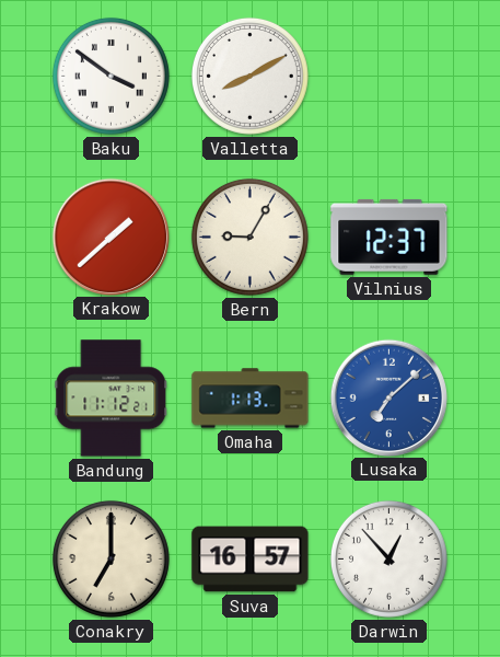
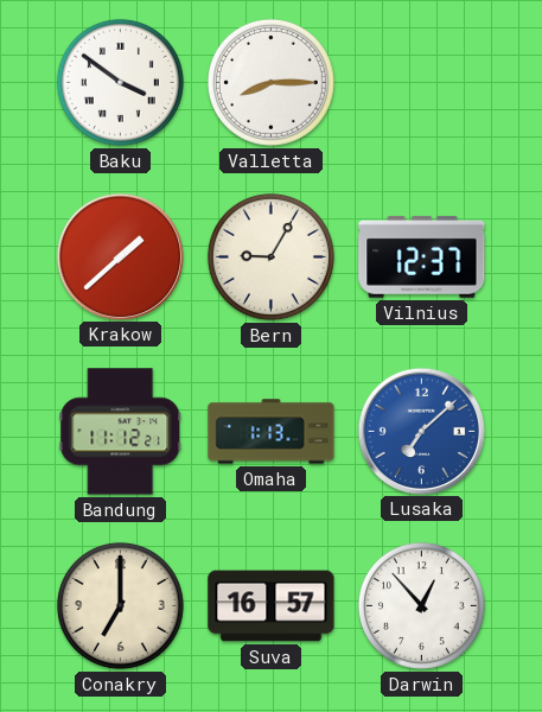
Valletta: 8:10 -> 8:15 (270, 82)
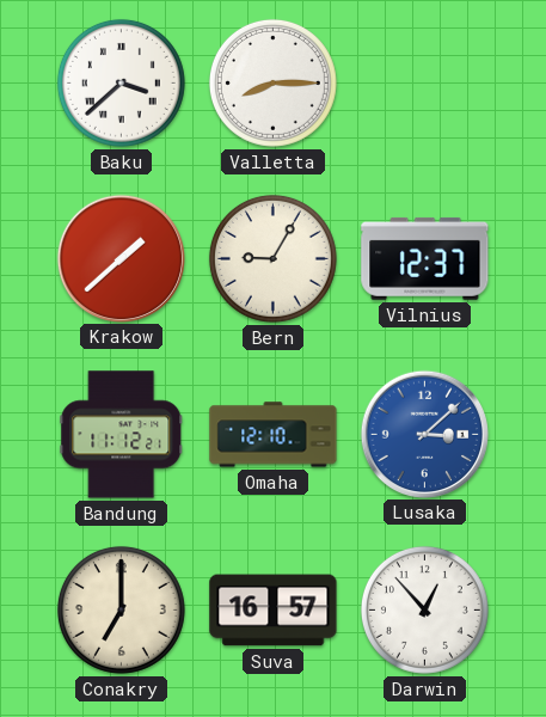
Baku: 3:51 -> 3:38 (121, 82)
Omaha: 1:13 -> 12:10 (274, 435)
Lusaka: 7:08 -> 3:08 (424, 434)
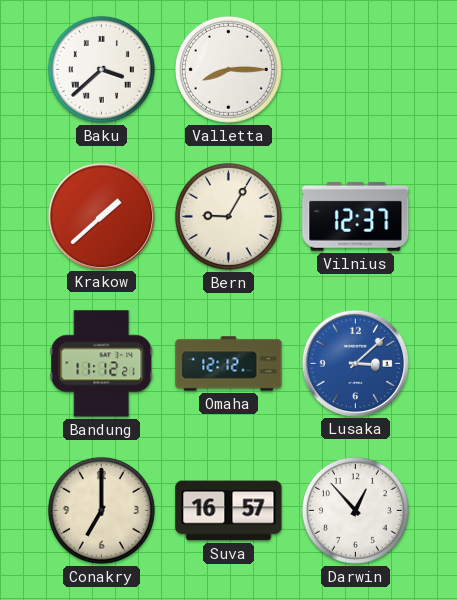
Omaha: 12:10 -> 12:12 (229, 364)
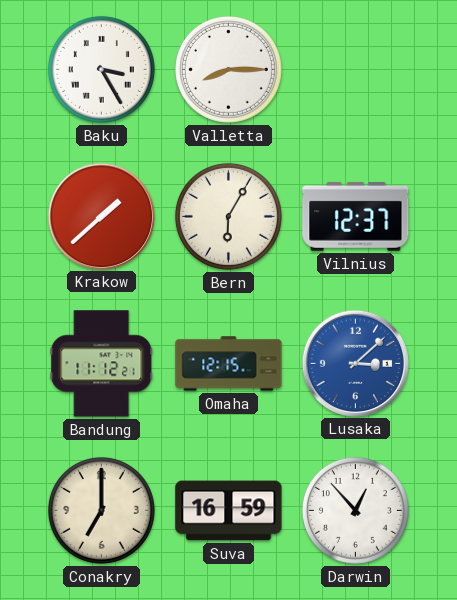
Baku: 3:38 -> 3:25 (101, 69)
Bern: 9:05 -> 6:05 (228, 216)
Omaha: 12:12 -> 12:15 (229, 364)
Suva: 16:57 -> 16:59 (229, 511)
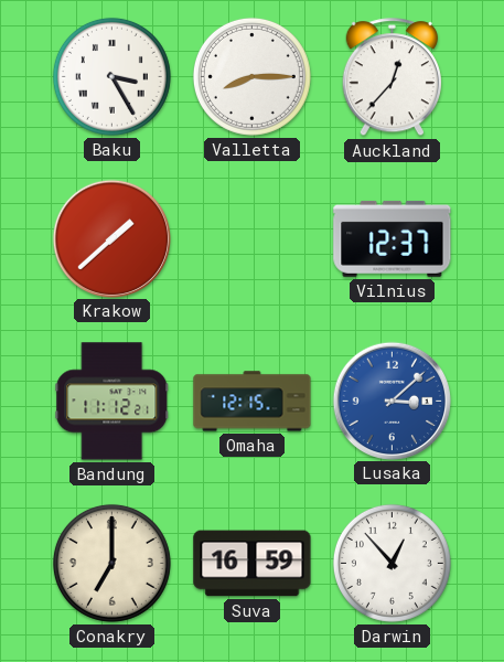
Auckland: none -> 12:37 (392, 77)
Bern: 6:05 -> none (228, 216)
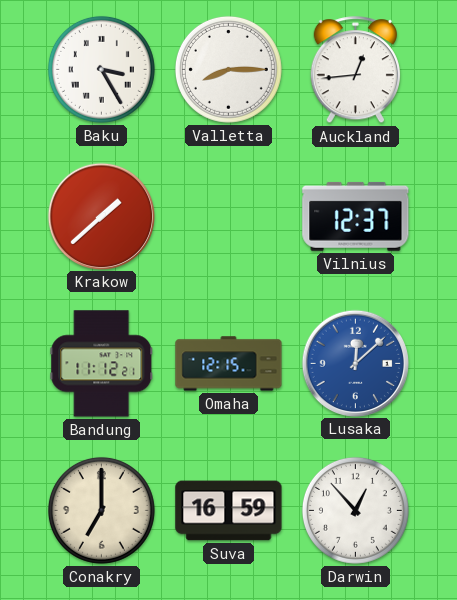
Auckland: 12:37 -> 12:44 (355, 70)
Lusaka: 3:08 -> 12:08 (355, 363)
